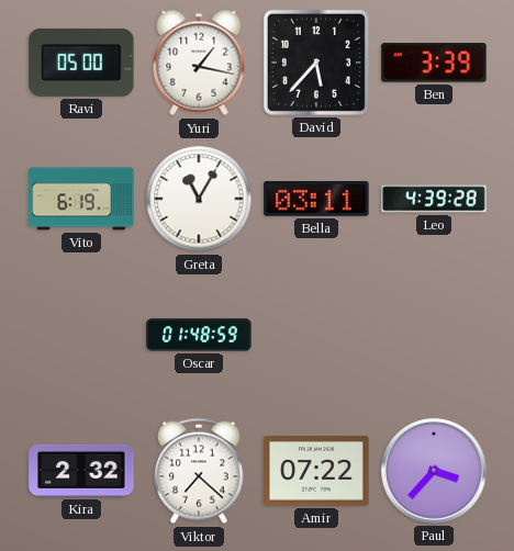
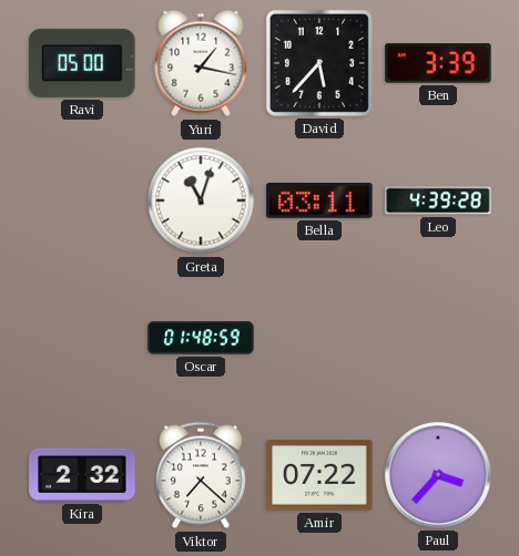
Vito: 6:19 -> none (81, 199)
Greta: 11:05 -> 11:03 (201, 200)
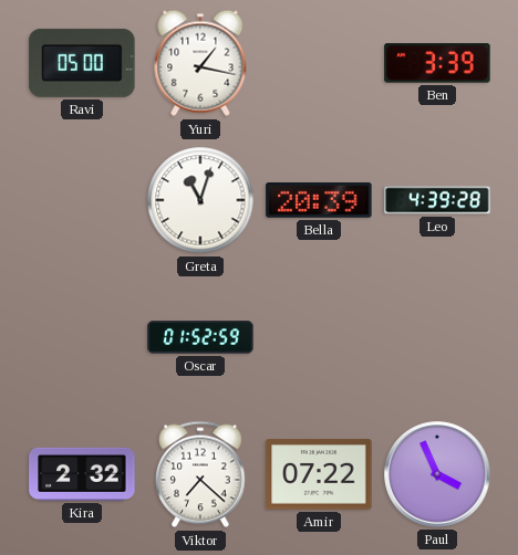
David: 5:37 -> none (319, 63)
Bella: 03:11 -> 20:39 (319, 201)
Oscar: 01:48 -> 01:52 (200, 337)
Paul: 3:37 -> 3:56 (437, 474)
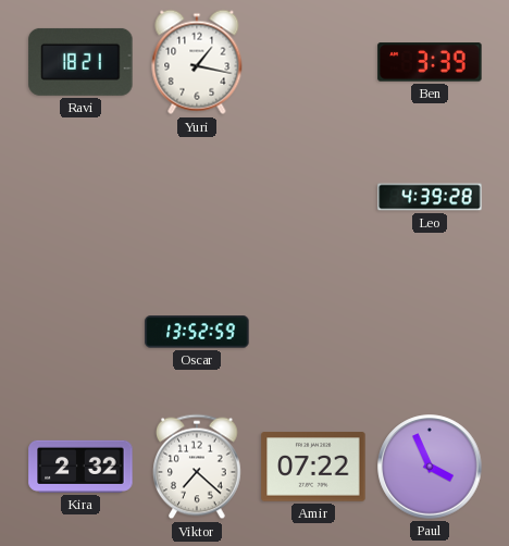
Ravi: 05:00 -> 18:21 (80, 62)
Greta: 11:03 -> none (200, 200)
Bella: 20:39 -> none (319, 201)
Oscar: 01:52 -> 13:52 (197, 332)
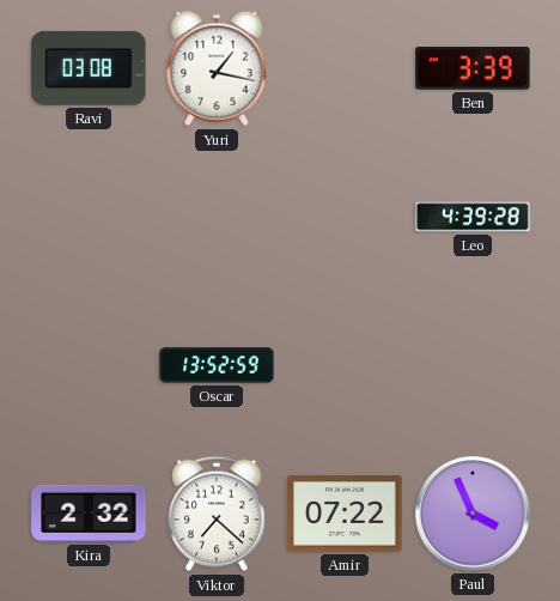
Ravi: 18:21 -> 03:08 (89, 68)
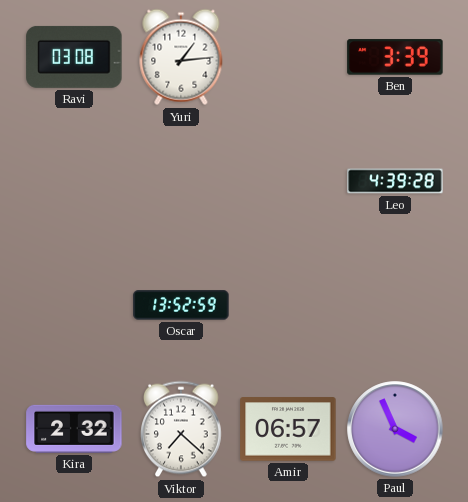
Yuri: 1:17 -> 1:14 (181, 57)
Amir: 07:22 -> 06:57 (288, 429)
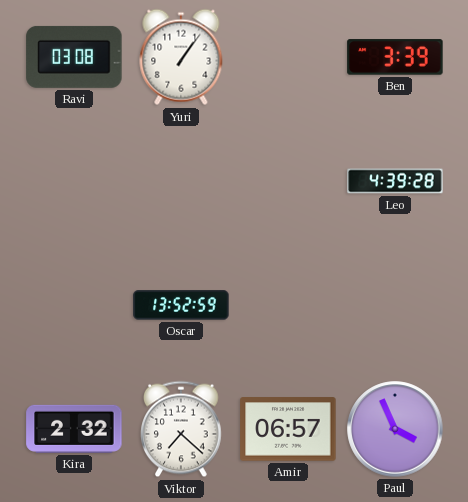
Yuri: 1:14 -> 1:06 (181, 57)
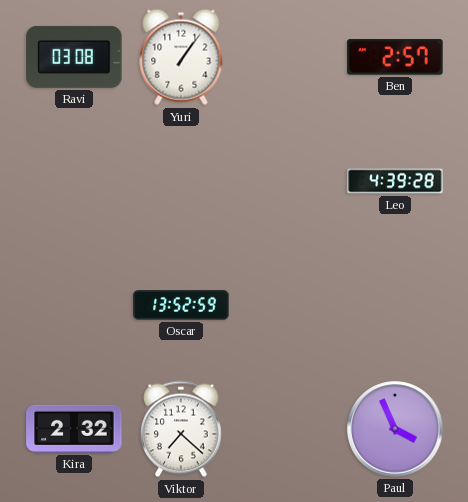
Ben: 3:39 -> 2:57 (395, 57)
Amir: 06:57 -> none (288, 429)
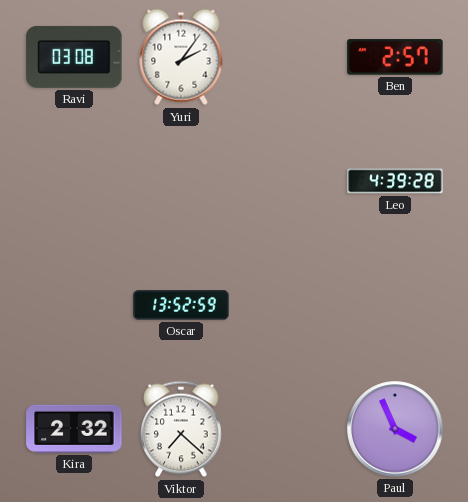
Yuri: 1:06 -> 2:06 (181, 57)
